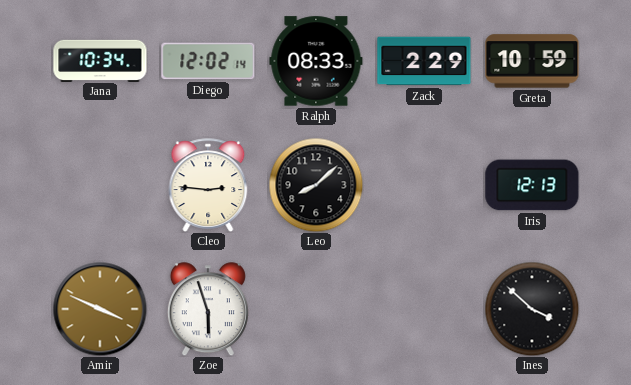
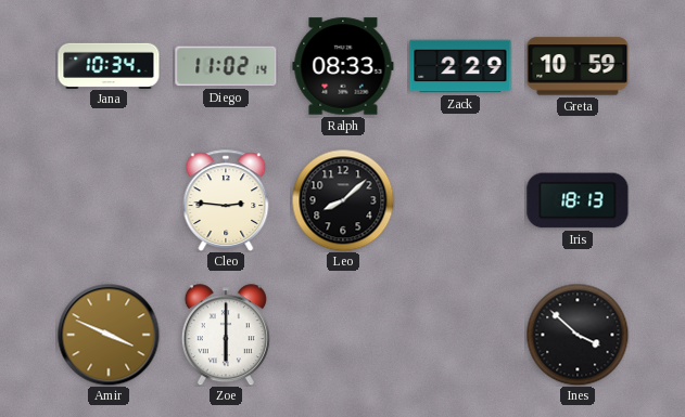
Diego: 12:02 -> 11:02 (226, 66)
Iris: 12:13 -> 18:13 (578, 200)
Zoe: 5:57 -> 6:00 (226, 335)
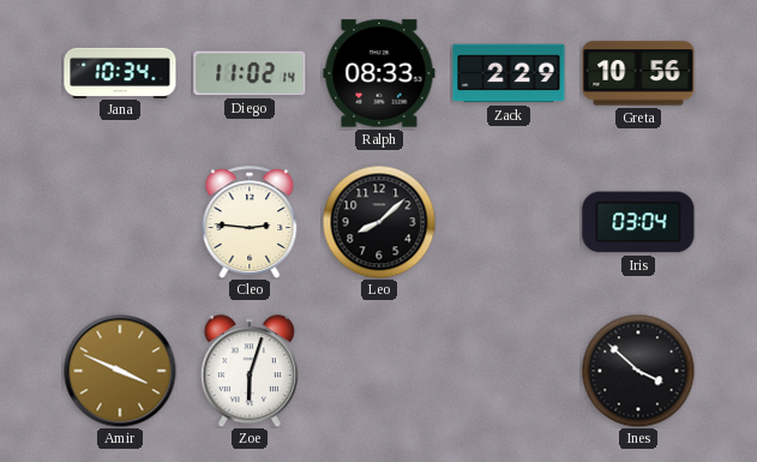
Greta: 10:59 -> 10:56 (638, 73)
Iris: 18:13 -> 03:04 (638, 222)
Zoe: 6:00 -> 6:03 (250, 371)
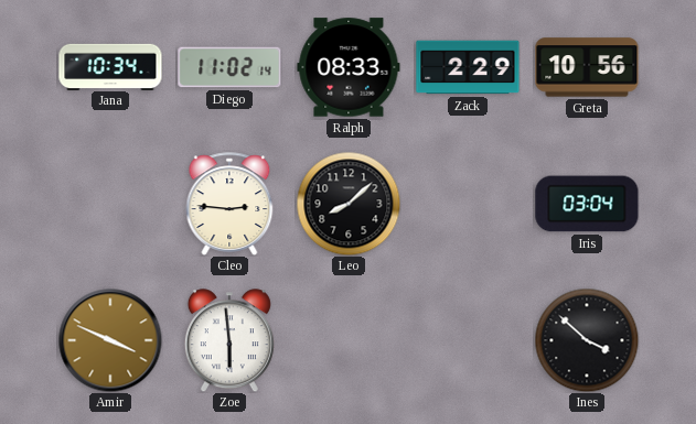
Zoe: 6:03 -> 5:59 (229, 340)
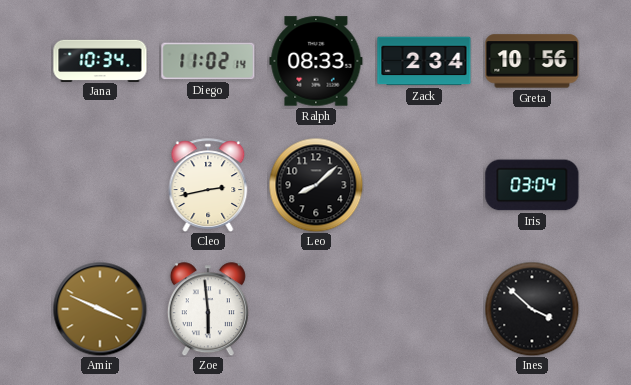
Zack: 2:29 -> 2:34 (424, 61)
Cleo: 2:46 -> 2:43 (208, 185)
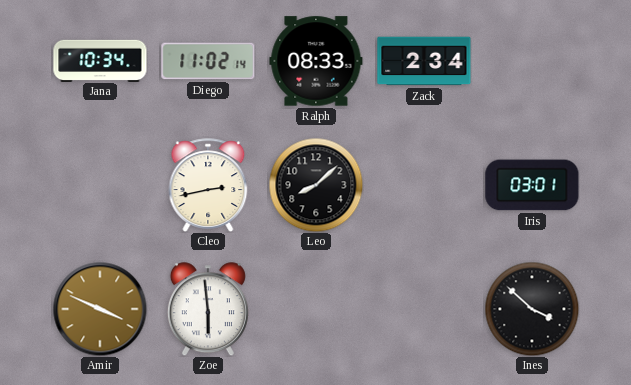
Greta: 10:56 -> none (532, 61)
Iris: 03:04 -> 03:01 (532, 185)
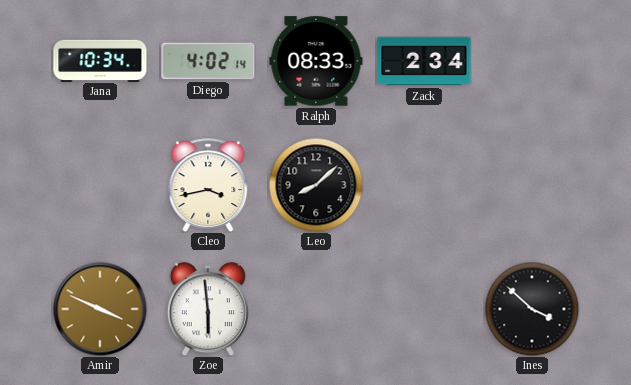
Diego: 11:02 -> 4:02 (208, 61)
Cleo: 2:43 -> 3:43 (208, 185)
Iris: 03:01 -> none (532, 185)
